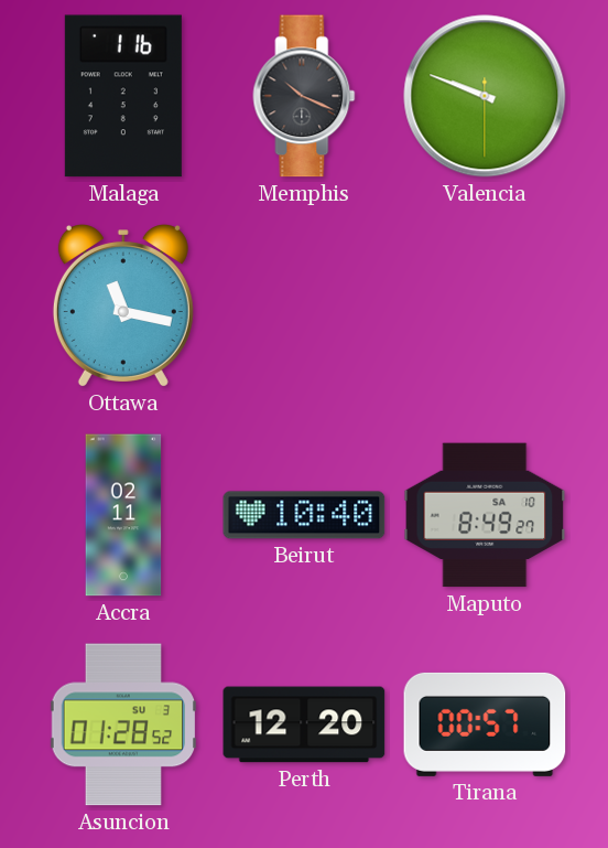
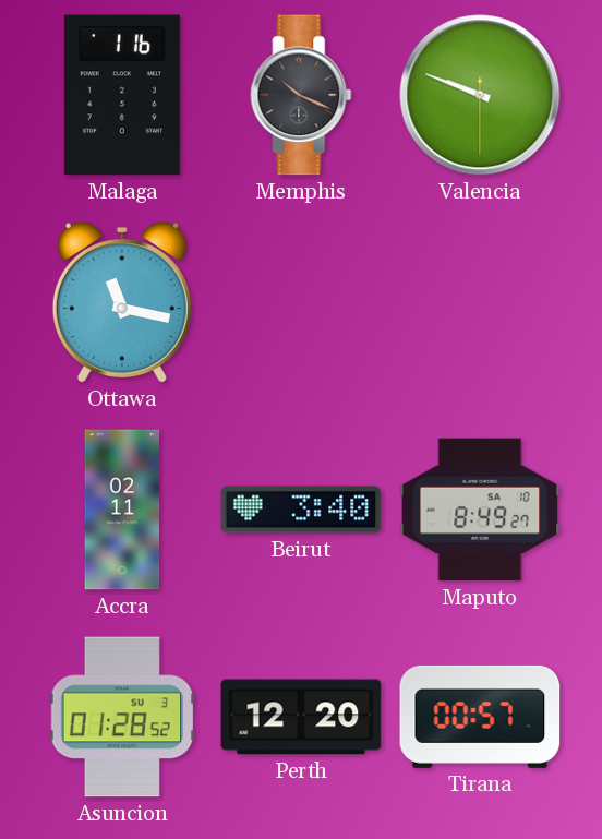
Beirut: 10:40 -> 3:40 (301, 510)
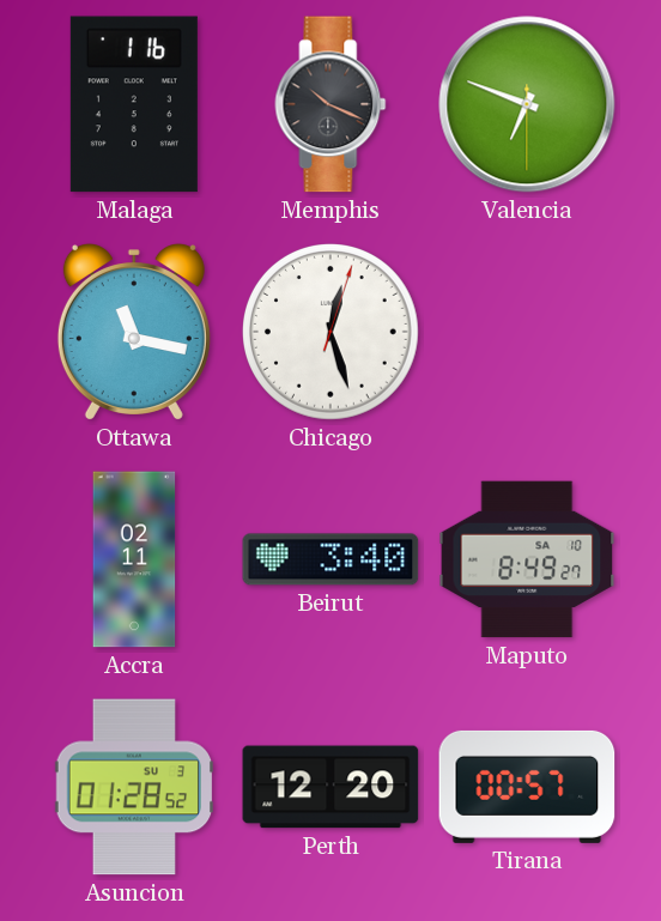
Valencia: 9:48 -> 6:48 (527, 104)
Chicago: none -> 12:27 (332, 333)
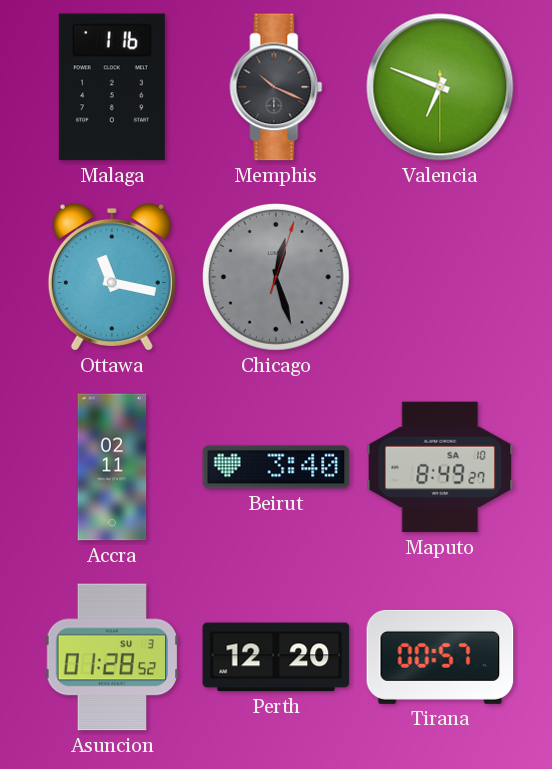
Chicago dial: white -> grey (277, 278)
